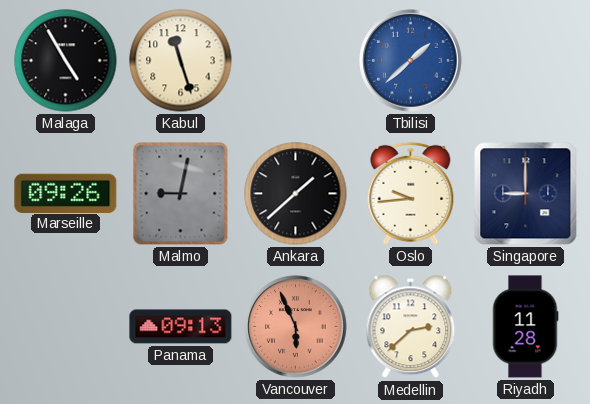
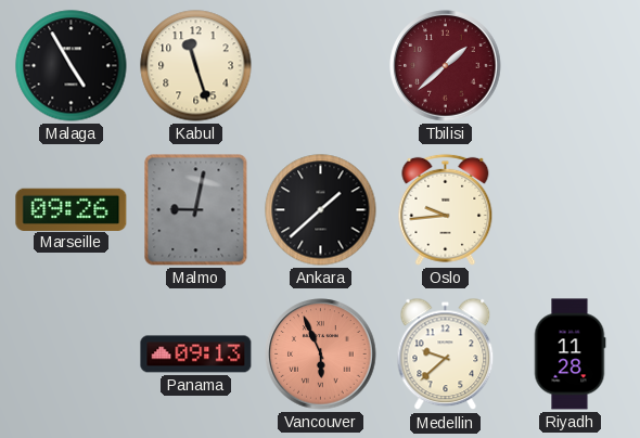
Tbilisi dial: blue -> burgundy (446, 66)
Singapore: 9:00 -> none (526, 194)
Medellin: 2:38 -> 9:38 (446, 355)
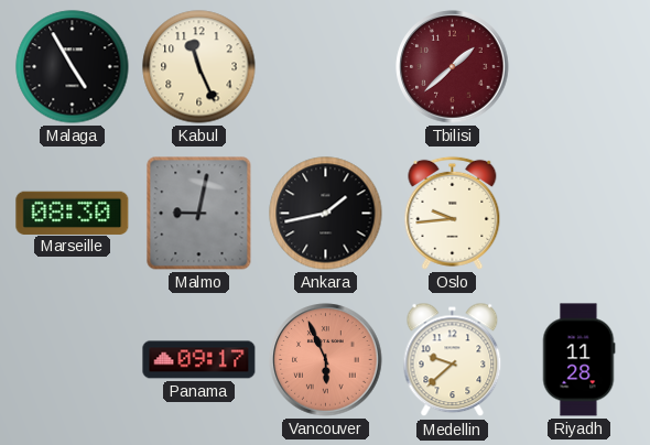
Kabul: 11:27 -> 11:26 (199, 67)
Marseille: 09:26 -> 08:30 (73, 213)
Ankara: 1:38 -> 1:43 (326, 214)
Panama: 09:13 -> 09:17 (199, 360)
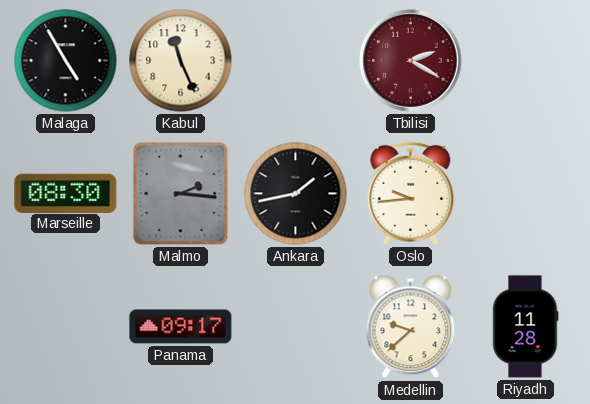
Tbilisi: 1:38 -> 2:20 (411, 61)
Malmo: 9:02 -> 2:16 (181, 194)
Vancouver: 5:56 -> none (326, 360)
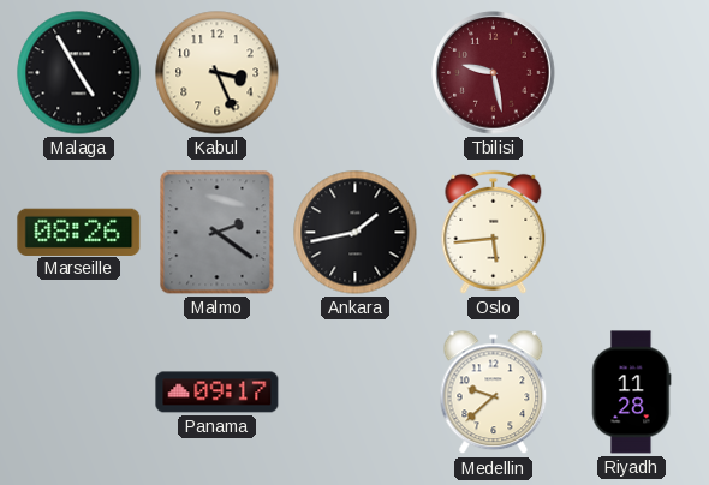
Kabul: 11:26 -> 3:26 (218, 73)
Tbilisi: 2:20 -> 9:28 (494, 73)
Marseille: 08:30 -> 08:26 (79, 232)
Malmo: 2:16 -> 2:21 (218, 233)
Oslo: 9:44 -> 5:44 (494, 232)
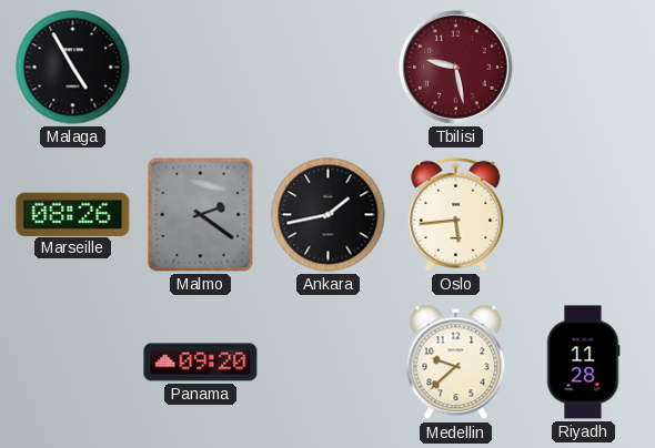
Kabul: 3:26 -> none (218, 73)
Panama: 09:17 -> 09:20 (201, 363)
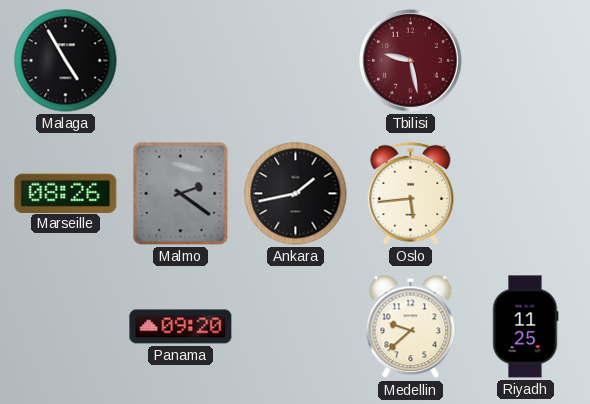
Riyadh: 11:28 -> 11:25 (525, 327)
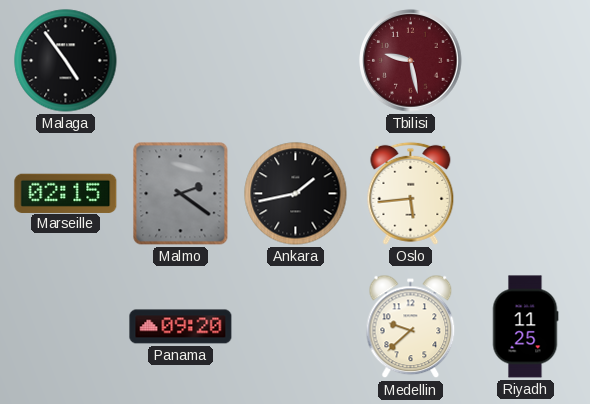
Malaga: 4:55 -> 4:54 (66, 61)
Marseille: 08:26 -> 02:15 (66, 193)
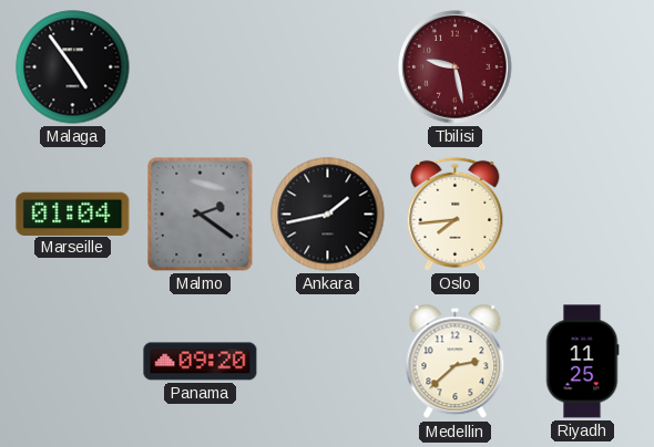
Marseille: 02:15 -> 01:04 (73, 214)
Oslo: 5:44 -> 7:44 (456, 214)
Medellin: 9:38 -> 2:38 (456, 362)
